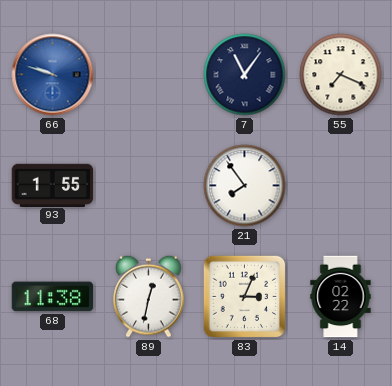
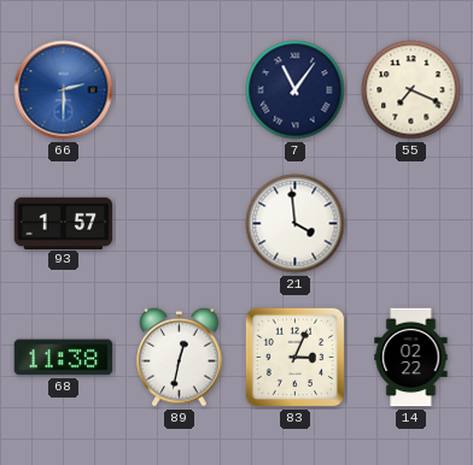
66: 9:48 -> 2:30 (64, 90)
93: 1:55 -> 1:57 (64, 223)
21: 7:54 -> 3:59 (296, 224)
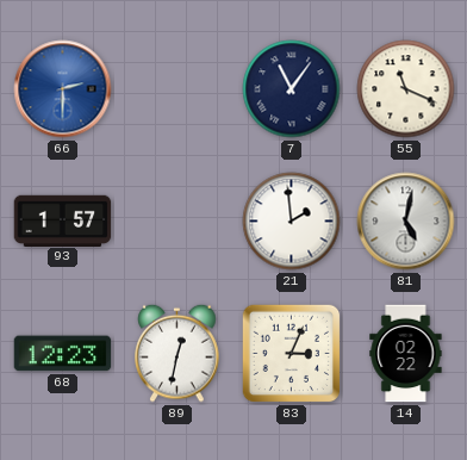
55: 7:19 -> 11:19 (406, 89)
21: 3:59 -> 1:59 (292, 222)
81: none -> 5:02 (406, 222)
68: 11:38 -> 12:23 (63, 354)
